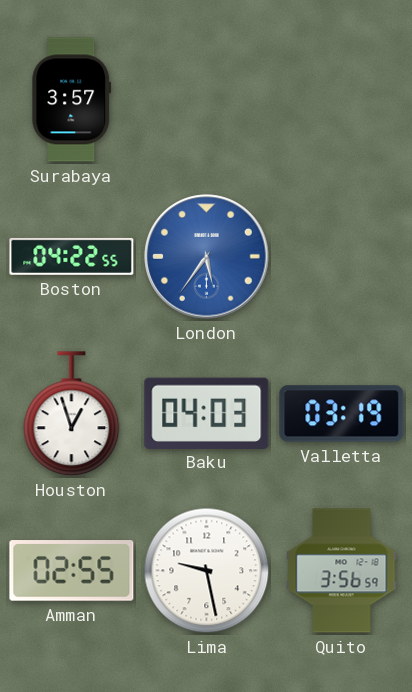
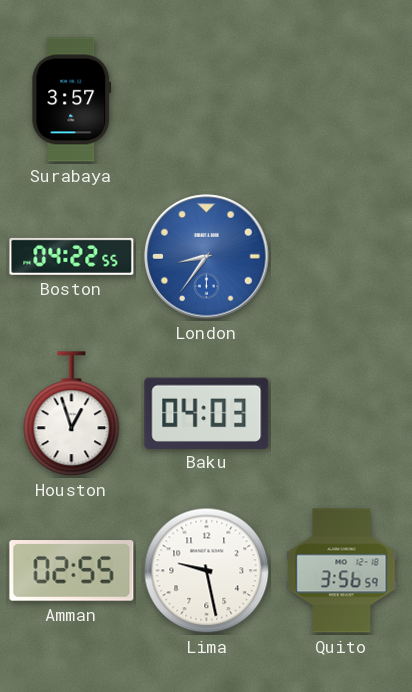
London: 5:36 -> 8:36 (207, 257)
Valletta: 03:19 -> none (342, 414)
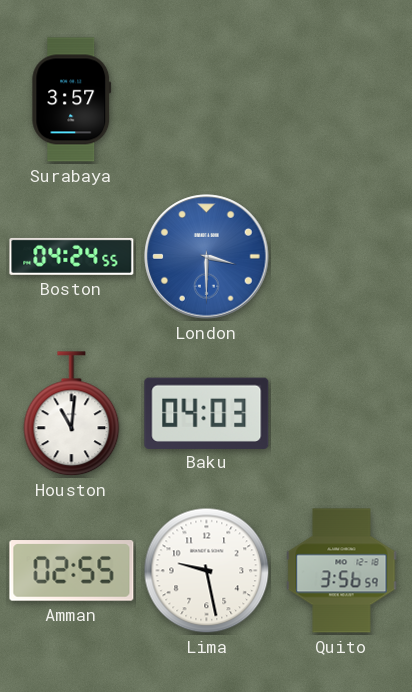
Boston: 04:22 -> 04:24 (72, 256)
London: 8:36 -> 3:30 (207, 257)
Houston: 12:57 -> 11:01 (72, 414)
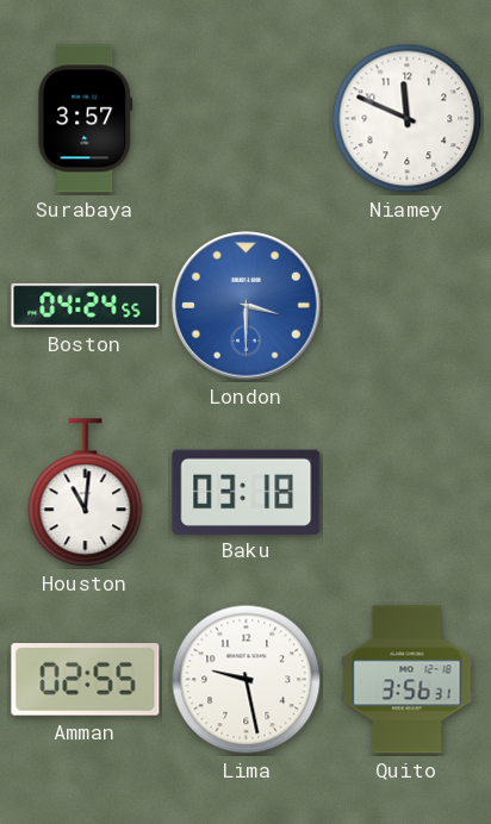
Niamey: none -> 11:49 (408, 119)
Baku: 04:03 -> 03:18 (247, 492)
Quito: 3:56:59 -> 3:56:31 (408, 680)
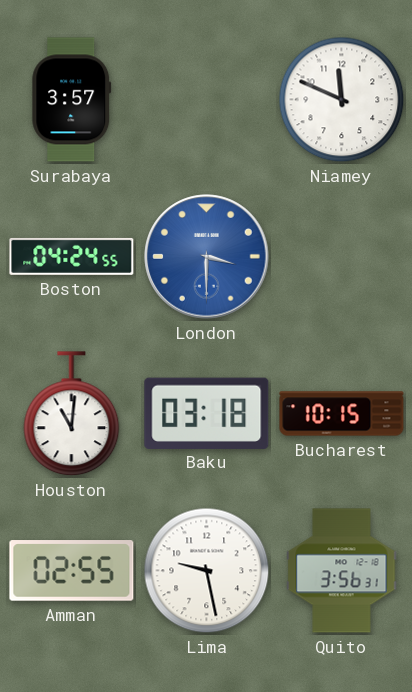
Bucharest: none -> 10:15 (342, 414)
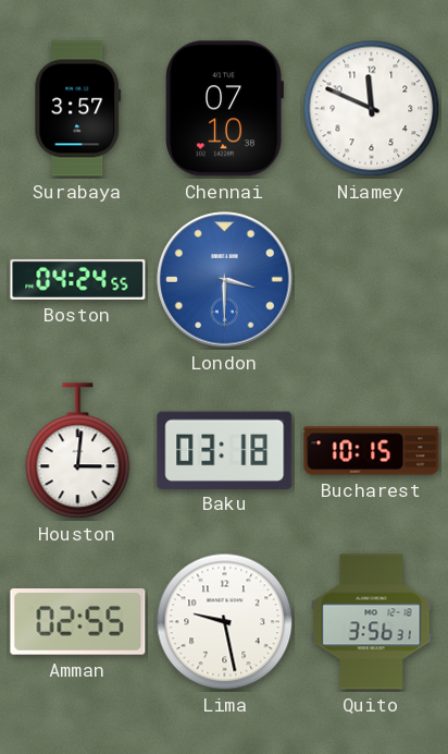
Chennai: none -> 07:10 (224, 109)
Houston: 11:01 -> 3:01 (78, 451)
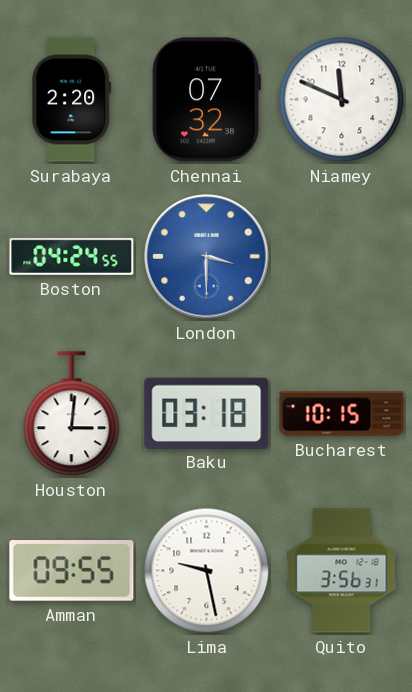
Surabaya: 3:57 -> 2:20 (72, 100)
Chennai: 07:10 -> 07:32 (206, 100)
Amman: 02:55 -> 09:55 (72, 571)
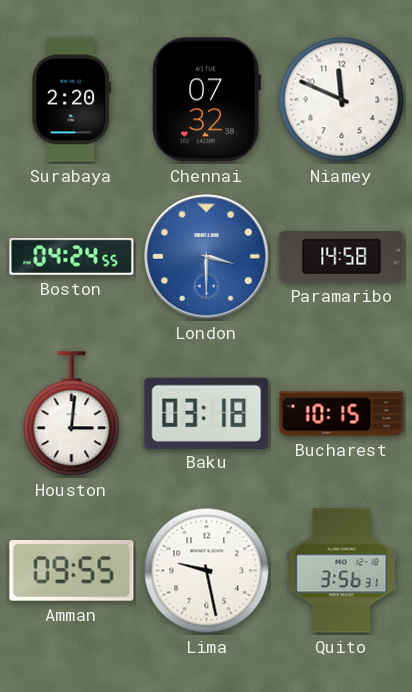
Paramaribo: none -> 14:58 (342, 257)
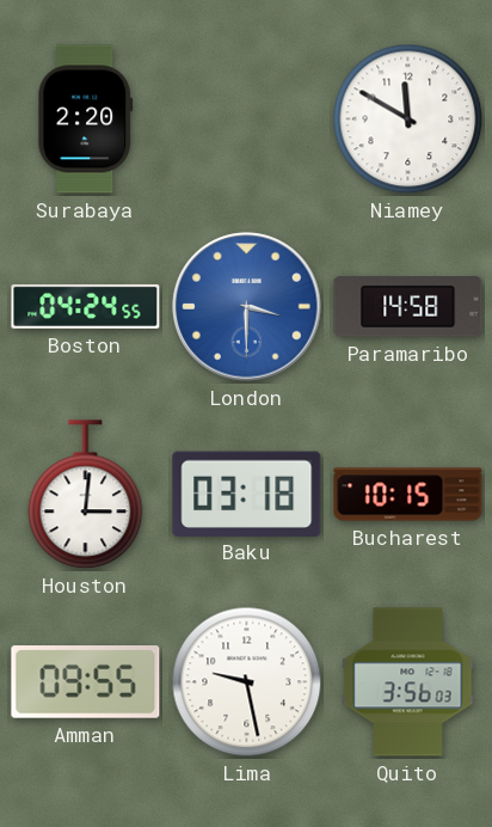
Chennai: 07:32 -> none (206, 100)
Niamey: 11:49 -> 11:50 (408, 120)
Quito: 3:56:31 -> 3:56:03 (408, 682)
